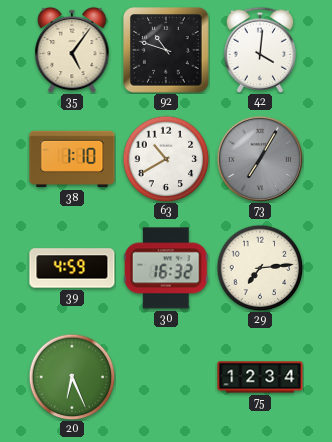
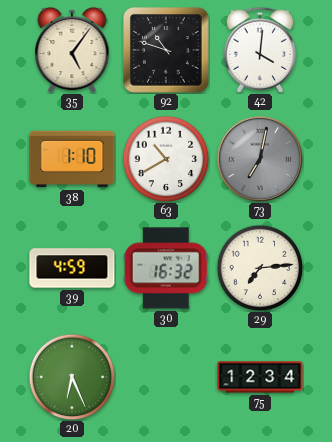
73: 7:05 -> 7:02 (260, 159)
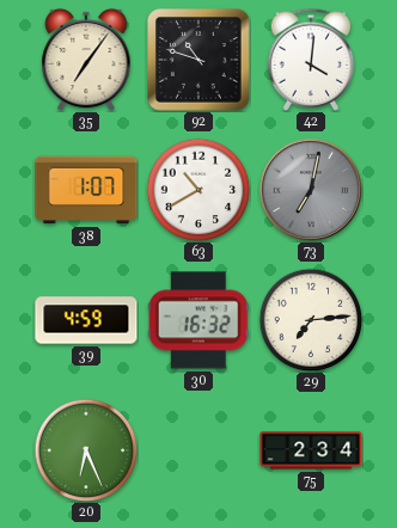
35: 5:06 -> 7:06 (86, 60)
38: 1:10 -> 1:07 (86, 190)
75: 12:34 -> 2:34 (311, 450)
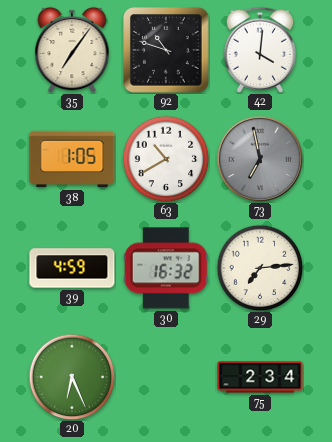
38: 1:07 -> 1:05 (72, 159)
73: 7:02 -> 6:58 (260, 159)
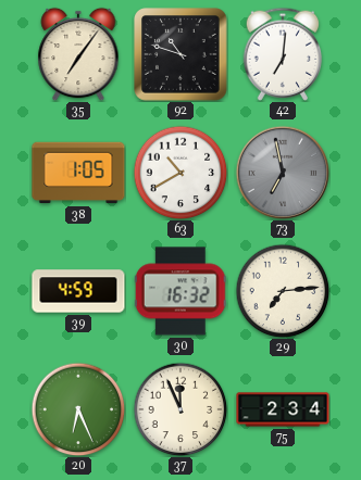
42: 4:01 -> 7:01 (282, 54)
37: none -> 11:56 (180, 409)
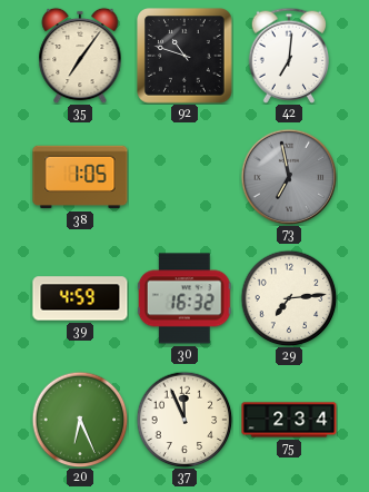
63: 10:40 -> none (180, 173)
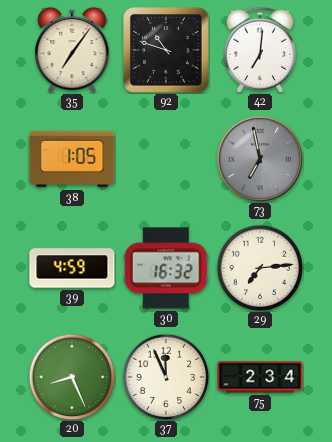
20: 6:26 -> 8:26 (72, 377)
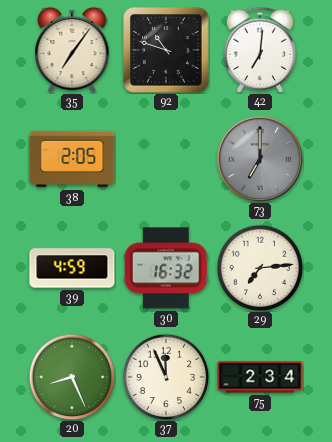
38: 1:05 -> 2:05 (72, 159)
73: 6:58 -> 7:00 (260, 159)
